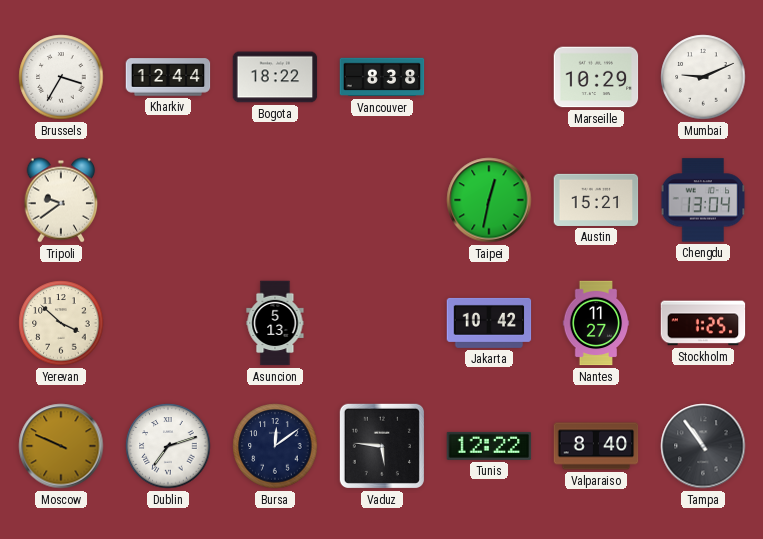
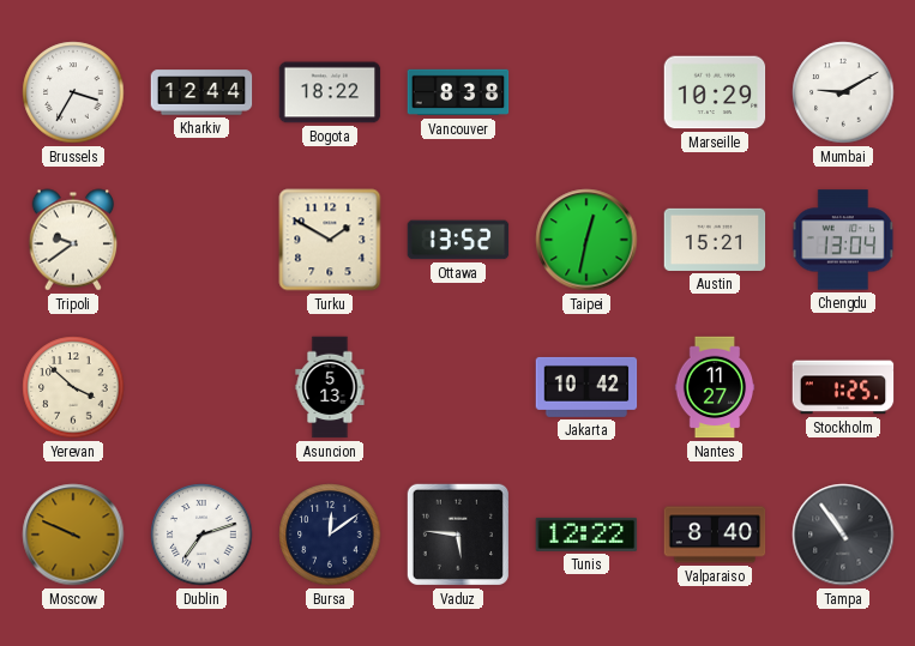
Mumbai: 9:11 -> 9:10 (843, 92)
Turku: none -> 1:50 (330, 240)
Ottawa: none -> 13:52 (458, 240)
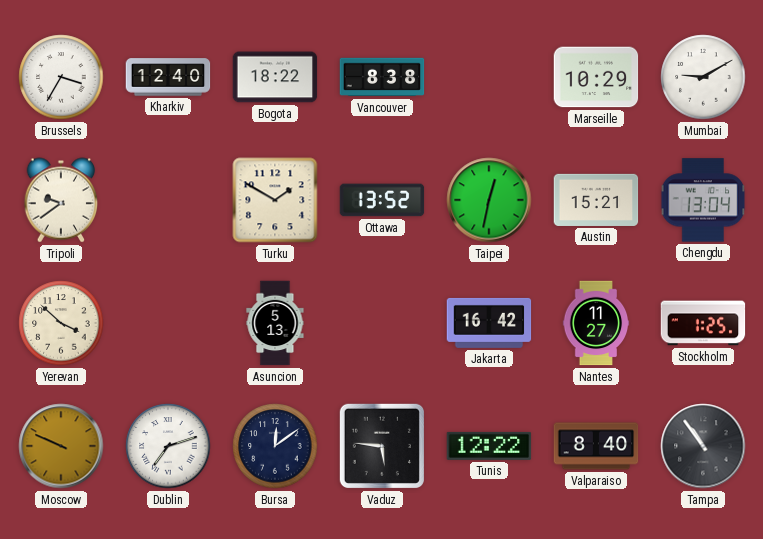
Kharkiv: 12:44 -> 12:40 (168, 77)
Jakarta: 10:42 -> 16:42 (489, 323)
